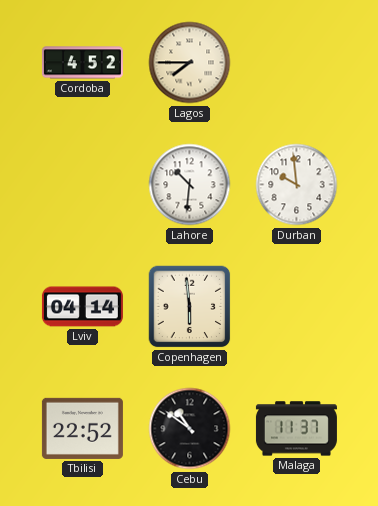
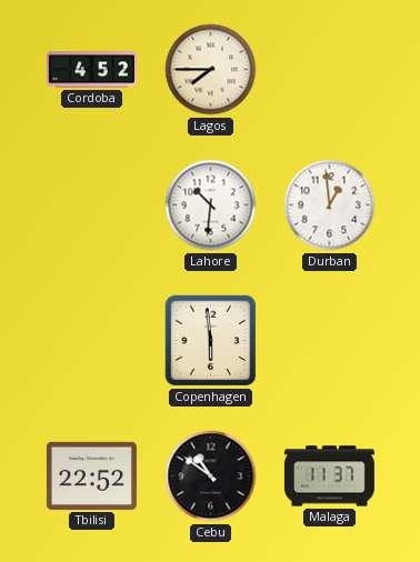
Durban: 9:59 -> 12:59 (330, 205)
Lviv: 04:14 -> none (82, 307)
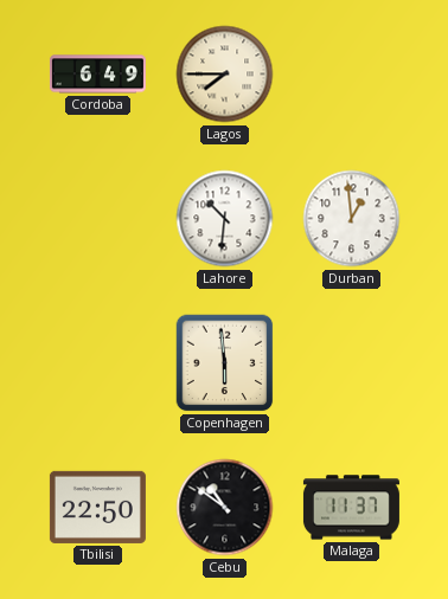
Cordoba: 4:52 -> 6:49 (97, 75)
Tbilisi: 22:52 -> 22:50 (97, 507)
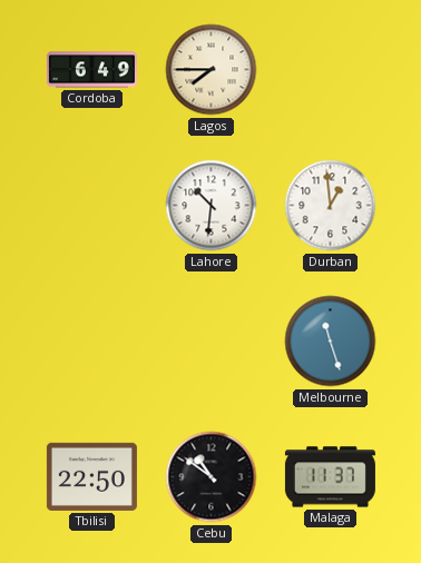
Copenhagen: 5:59 -> none (225, 363)
Melbourne: none -> 11:27 (331, 342)
